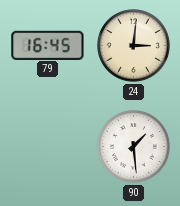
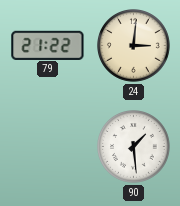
79: 16:45 -> 21:22 (48, 45)
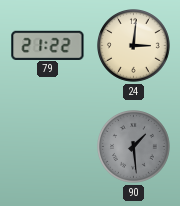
90 dial: white -> grey (134, 147)
